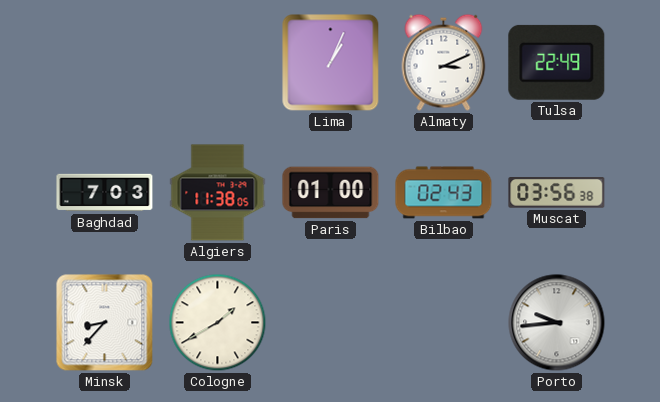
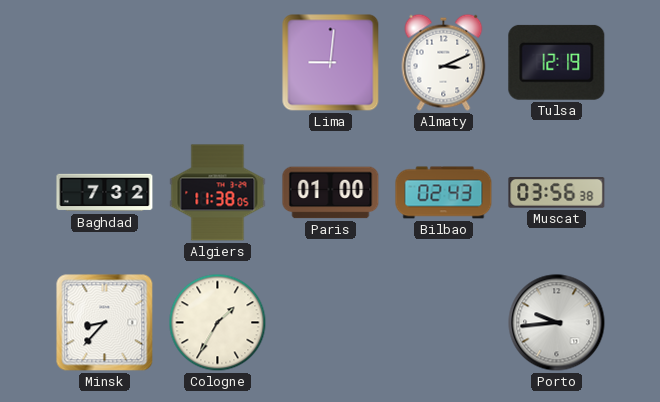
Lima: 1:04 -> 9:01 (331, 63)
Tulsa: 22:49 -> 12:19 (557, 62)
Baghdad: 7:03 -> 7:32 (105, 193)
Cologne: 1:40 -> 1:35 (218, 323)
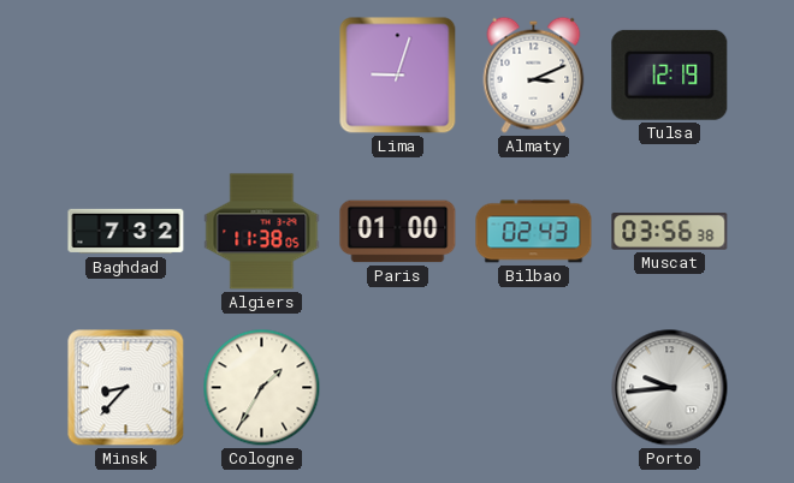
Lima: 9:01 -> 9:03 (398, 76)
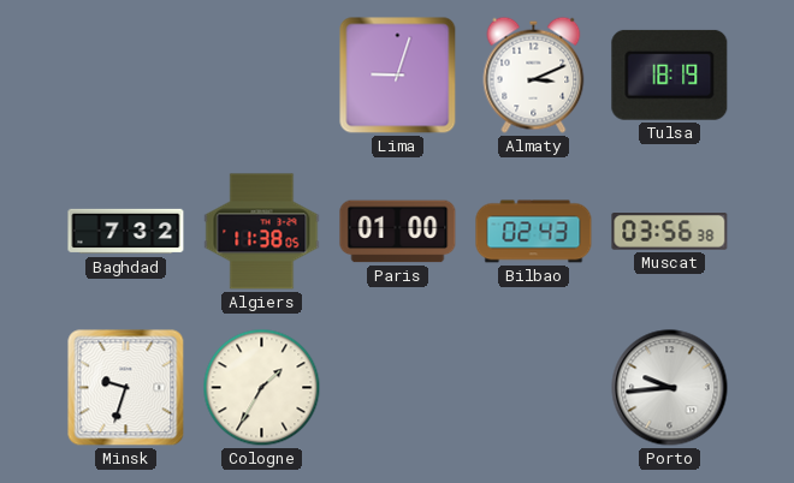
Tulsa: 12:19 -> 18:19 (670, 74)
Minsk: 8:37 -> 9:33 (126, 388)
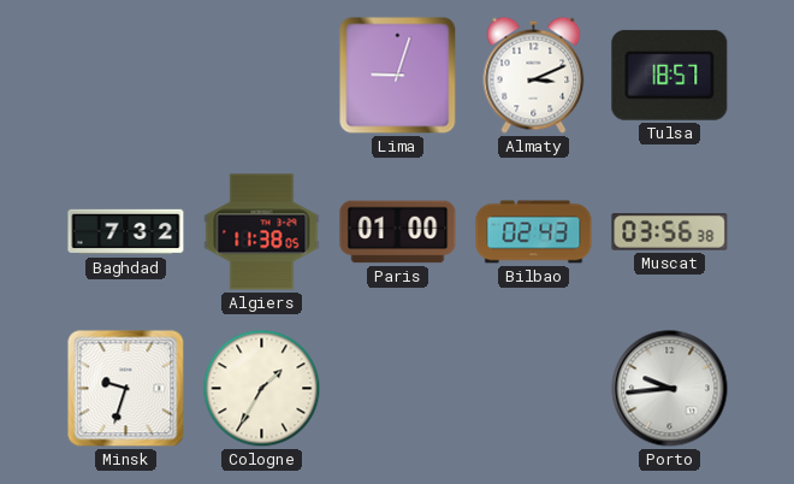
Tulsa: 18:19 -> 18:57 (670, 75)
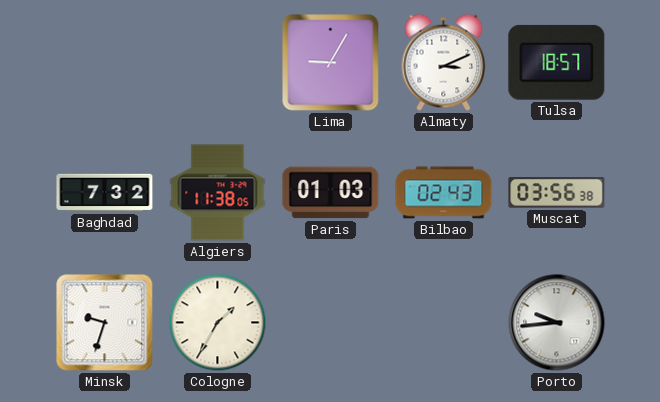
Lima: 9:03 -> 9:05 (331, 63)
Paris: 01:00 -> 01:03 (331, 193)
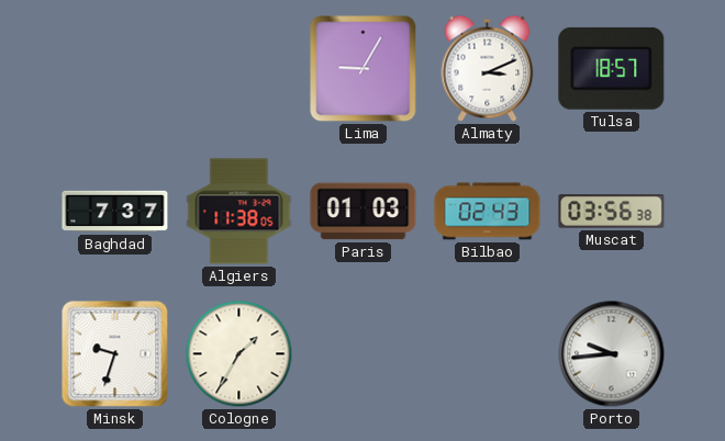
Baghdad: 7:32 -> 7:37 (115, 212)
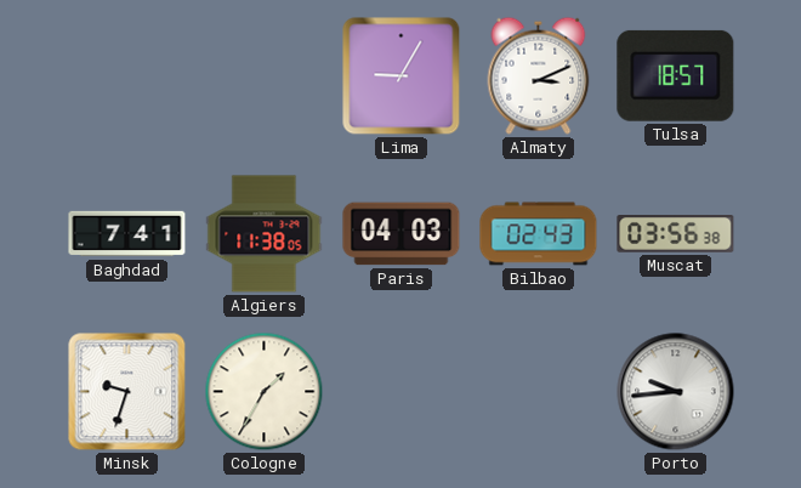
Baghdad: 7:37 -> 7:41 (127, 234)
Paris: 01:03 -> 04:03 (402, 234)
